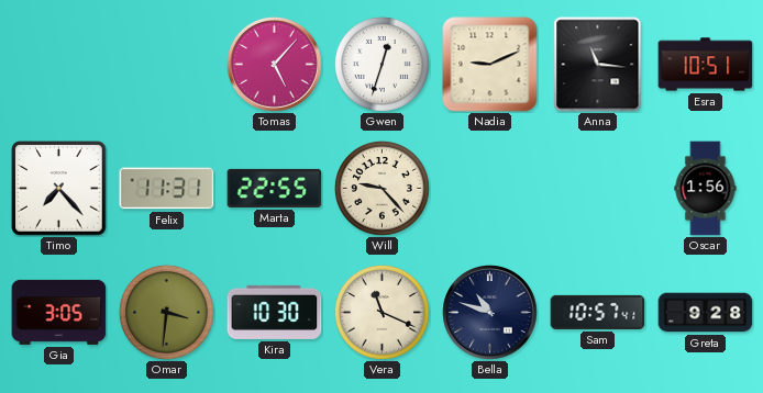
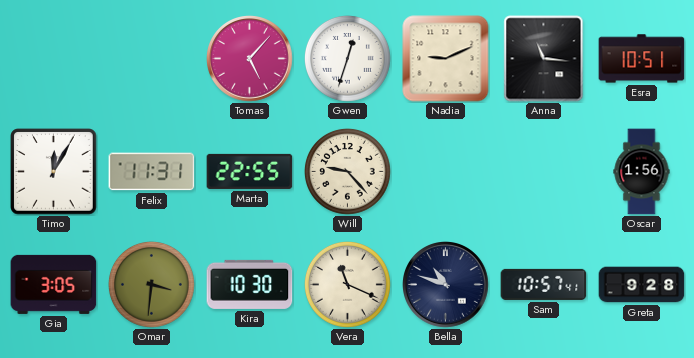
Timo: 7:23 -> 12:05 (54, 172)
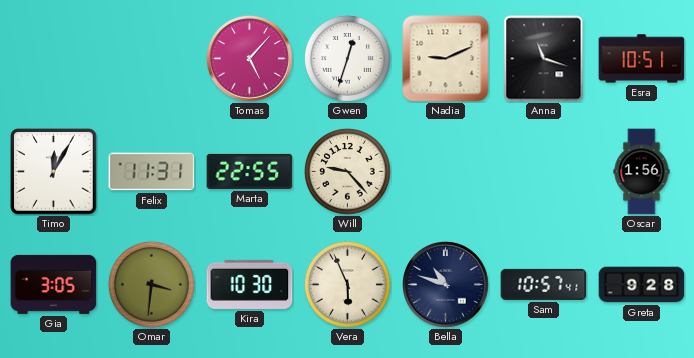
Anna: 11:16 -> 11:18 (544, 59)
Vera: 11:19 -> 5:56 (348, 285)
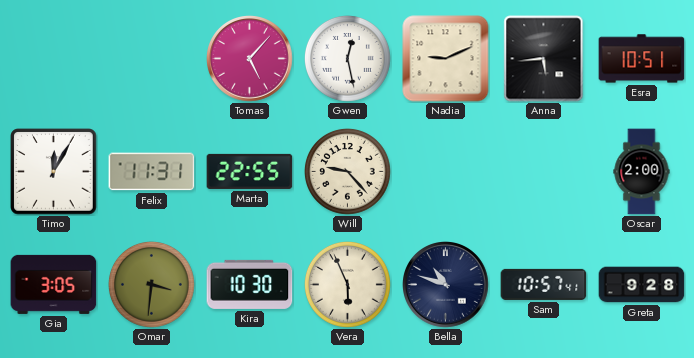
Gwen: 12:33 -> 12:28 (348, 59)
Anna: 11:18 -> 5:44 (544, 59)
Oscar: 1:56 -> 2:00 (642, 172)
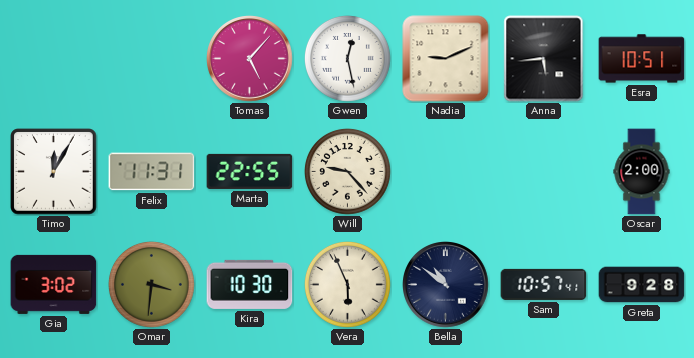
Gia: 3:05 -> 3:02 (54, 284)
Bella: 10:48 -> 10:51 (446, 285)
